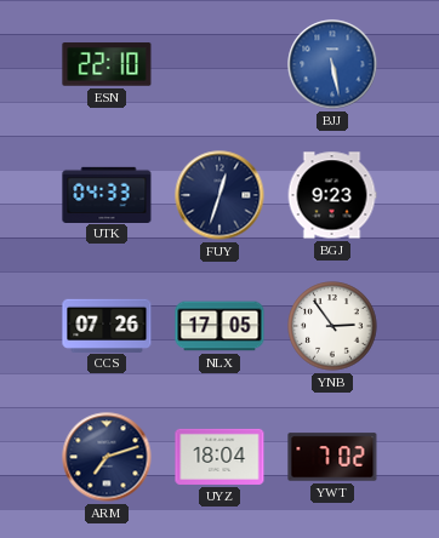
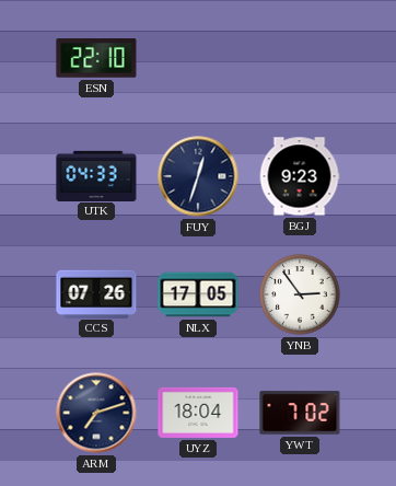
BJJ: 5:28 -> none (332, 64)
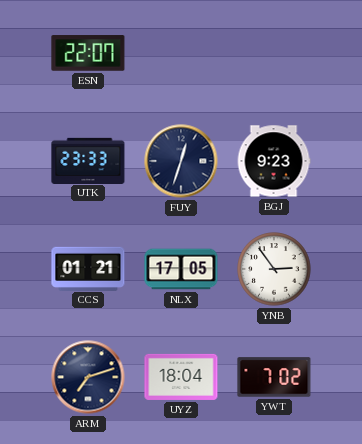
ESN: 22:10 -> 22:07 (88, 53)
UTK: 04:33 -> 23:33 (88, 160)
CCS: 07:26 -> 01:21 (88, 268)
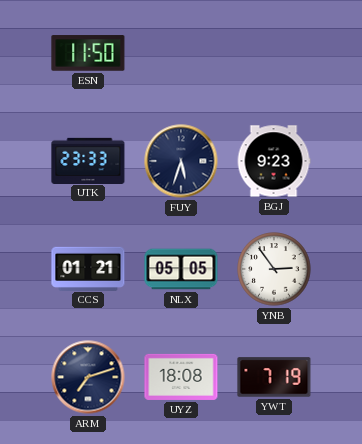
ESN: 22:07 -> 11:50 (88, 53)
FUY: 12:33 -> 5:33 (181, 161)
NLX: 17:05 -> 05:05 (181, 269)
UYZ: 18:04 -> 18:08 (181, 377)
YWT: 7:02 -> 7:19 (274, 377)
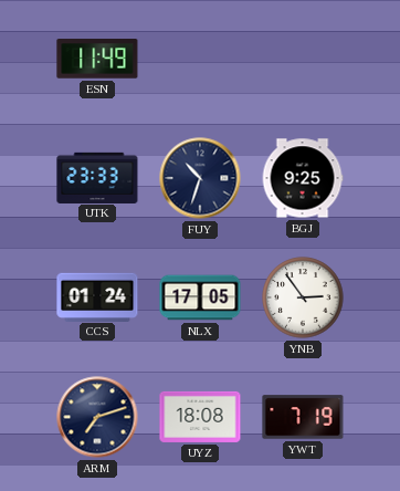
ESN: 11:50 -> 11:49 (97, 59)
FUY: 5:33 -> 10:33 (200, 178)
BGJ: 9:23 -> 9:25 (303, 178)
CCS: 01:21 -> 01:24 (97, 296)
NLX: 05:05 -> 17:05 (200, 297)
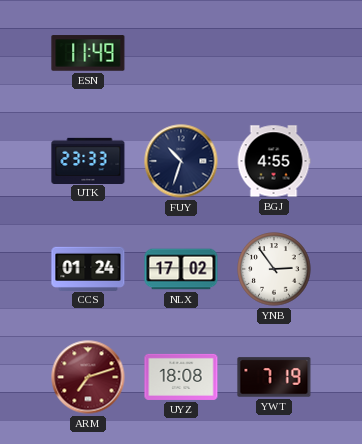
BGJ: 9:25 -> 4:55 (274, 161)
NLX: 17:05 -> 17:02 (181, 269)
ARM dial: navy -> burgundy (88, 377)
